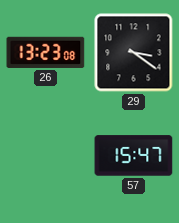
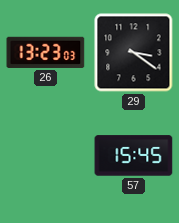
26: 13:23:08 -> 13:23:03 (46, 52)
57: 15:47 -> 15:45 (134, 156)
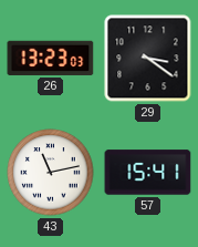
43: none -> 11:13 (51, 173)
57: 15:45 -> 15:41 (148, 173)
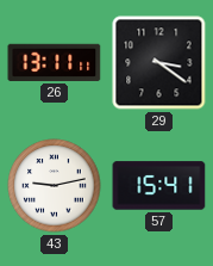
26: 13:23 -> 13:11 (55, 62)
43: 11:13 -> 9:13 (55, 186)
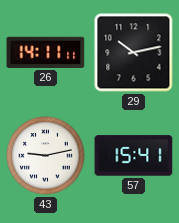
26: 13:11 -> 14:11 (46, 52)
29: 3:21 -> 10:13 (134, 53)
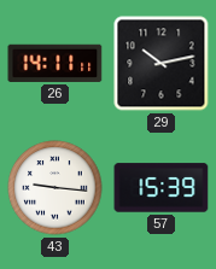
43: 9:13 -> 9:16 (56, 188)
57: 15:41 -> 15:39 (162, 188)
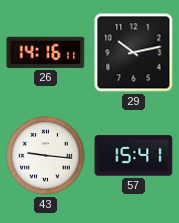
26: 14:11 -> 14:16 (46, 52)
57: 15:39 -> 15:41 (134, 156)
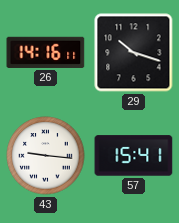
29: 10:13 -> 10:18 (134, 53)
